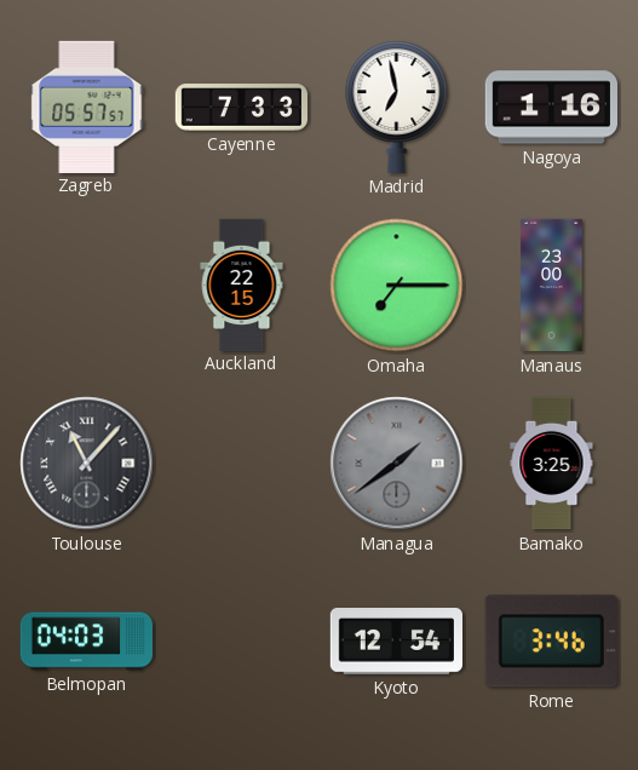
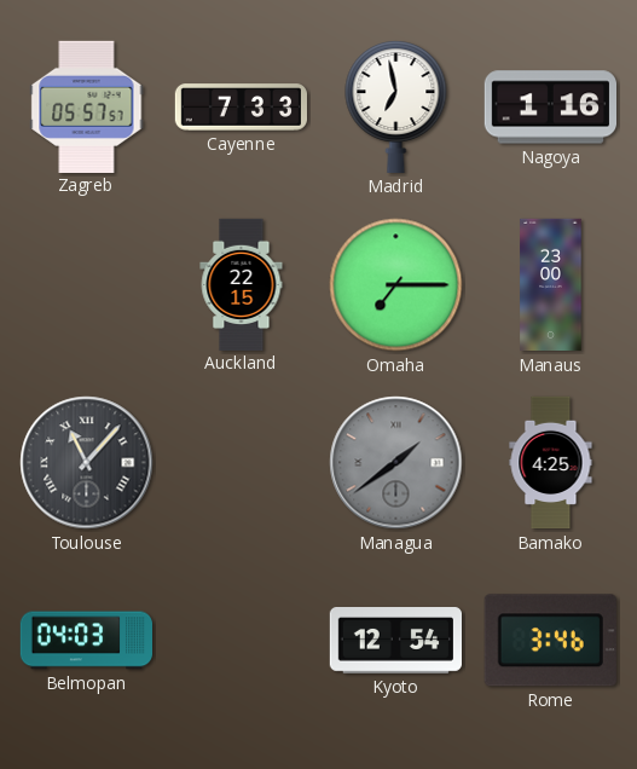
Bamako: 3:25 -> 4:25 (551, 463)
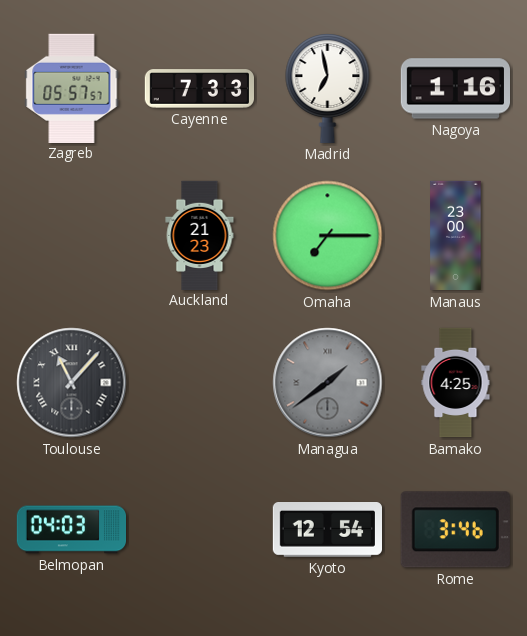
Auckland: 22:15 -> 21:23 (200, 235)
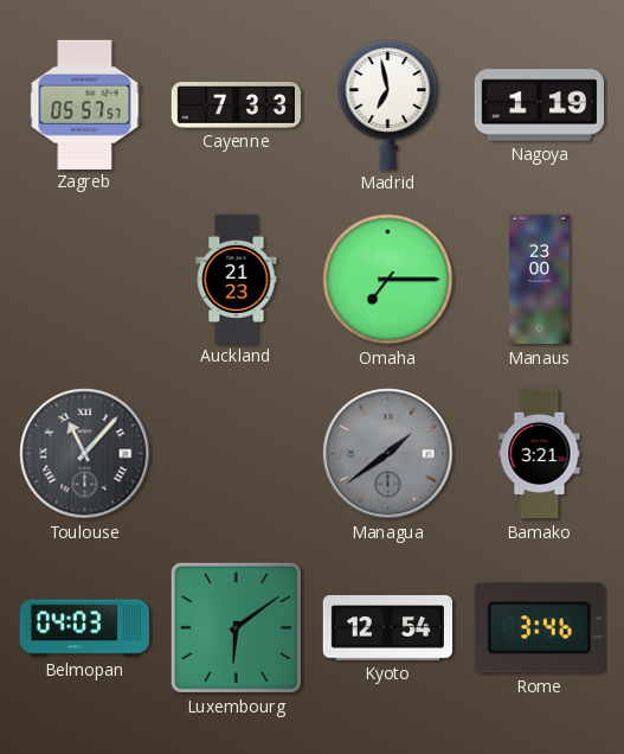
Nagoya: 1:16 -> 1:19 (539, 106)
Bamako: 4:25 -> 3:21 (540, 454)
Luxembourg: none -> 6:09 (236, 627)
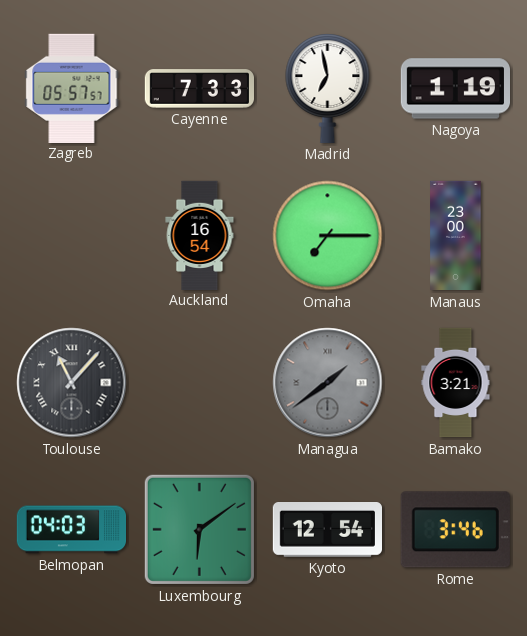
Auckland: 21:23 -> 16:54 (200, 235)
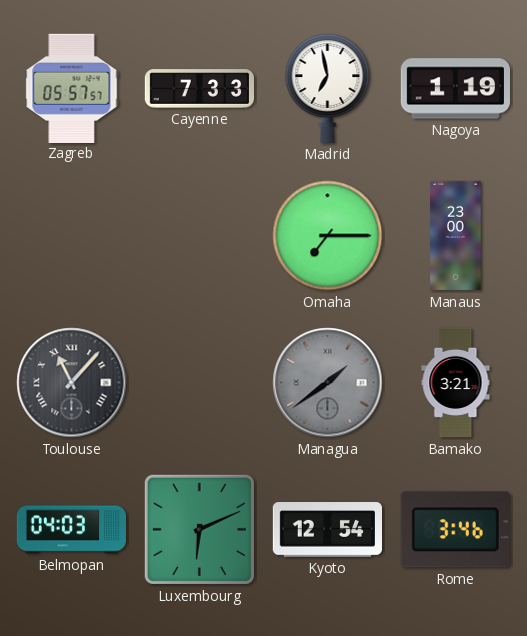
Auckland: 16:54 -> none (200, 235)
Luxembourg: 6:09 -> 6:11 (199, 529)
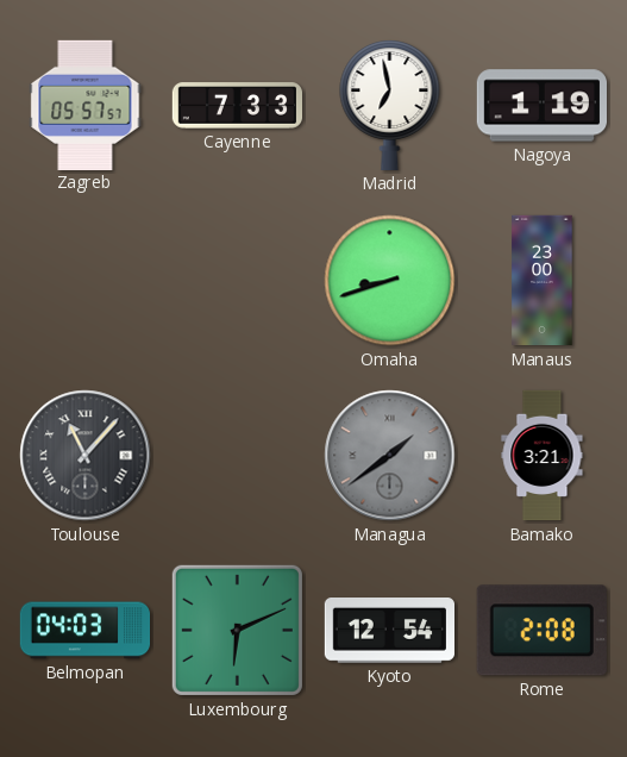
Omaha: 7:15 -> 8:42 (390, 281)
Rome: 3:46 -> 2:08 (541, 631)
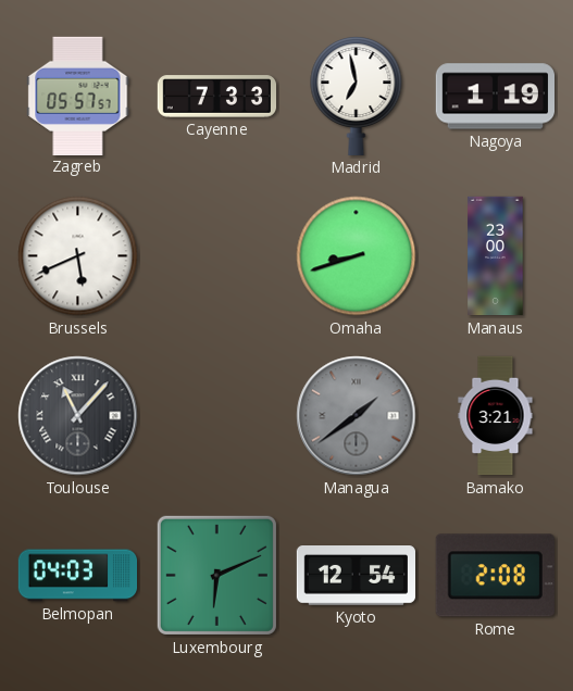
Brussels: none -> 5:41 (78, 256)
